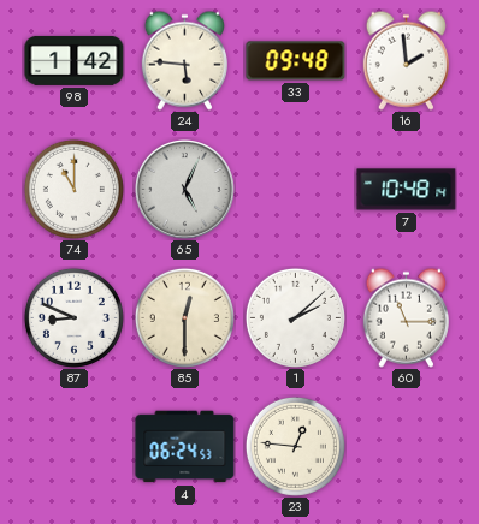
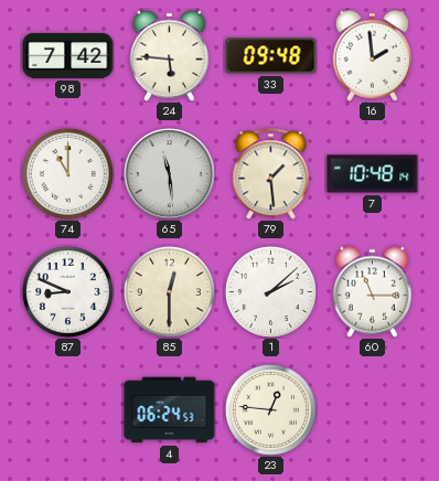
98: 1:42 -> 7:42 (68, 56)
65: 5:04 -> 11:29 (170, 174)
79: none -> 1:29 (271, 174)
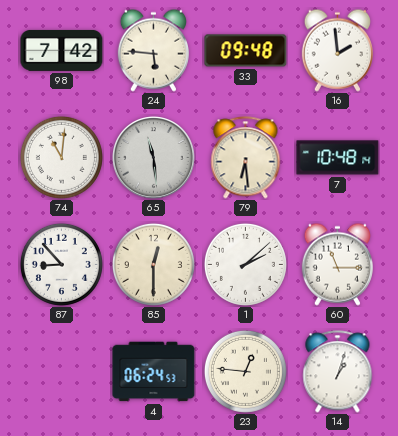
74: 11:00 -> 11:01 (61, 157)
79: 1:29 -> 6:29 (246, 158)
87: 8:49 -> 8:53 (61, 264)
14: none -> 1:03 (338, 372)
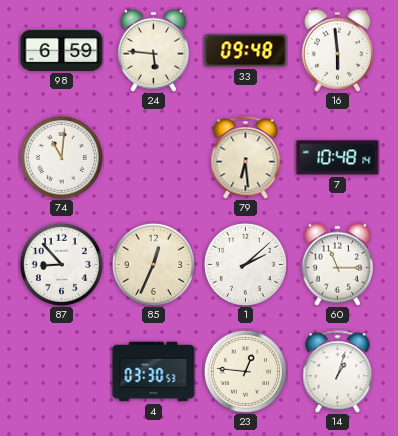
98: 7:42 -> 6:59 (62, 51)
16: 1:59 -> 5:59 (337, 50)
65: 11:29 -> none (154, 158)
85: 12:30 -> 12:34 (153, 264)
4: 06:24 -> 03:30 (154, 372)
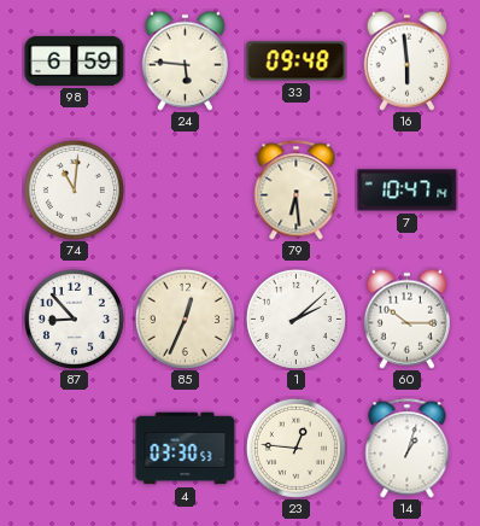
7: 10:48 -> 10:47 (408, 191)
60: 11:15 -> 10:15 (406, 318)
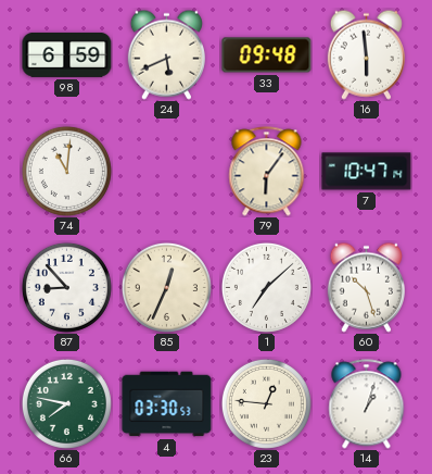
24: 5:46 -> 5:41 (166, 54)
79: 6:29 -> 6:06 (267, 172)
1: 2:08 -> 7:08 (266, 287)
60: 10:15 -> 10:27 (366, 287)
66: none -> 7:47 (66, 403)
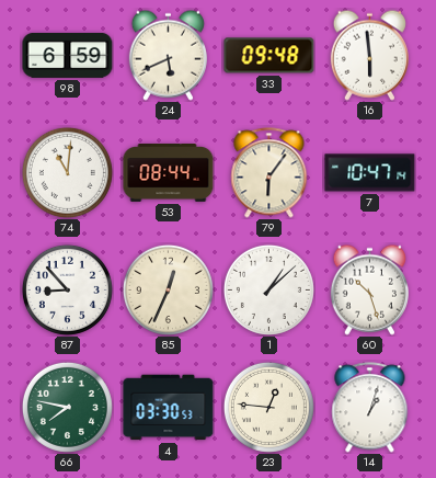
53: none -> 08:44 (169, 173)
1: 7:08 -> 1:08 (268, 289)
